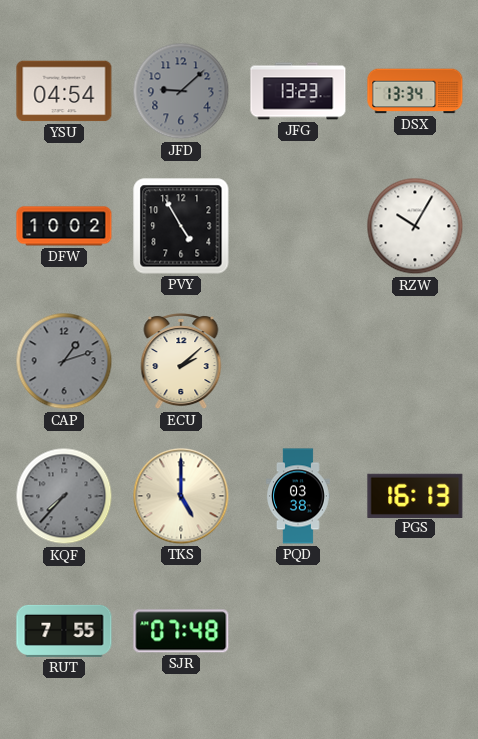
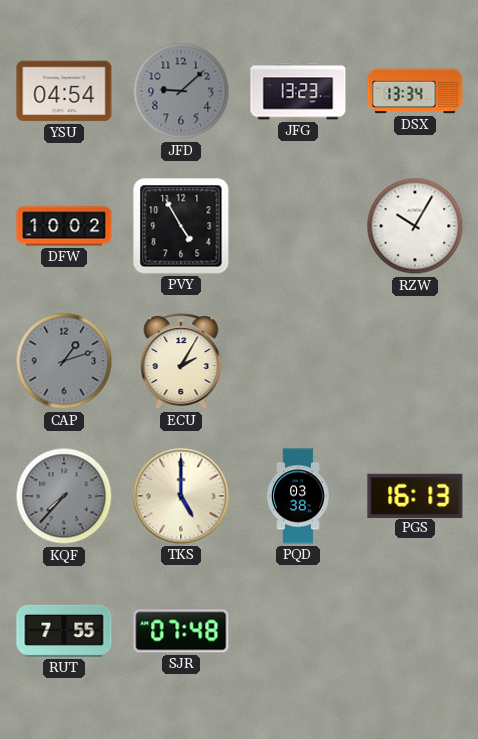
ECU: 2:08 -> 2:05 (181, 362)
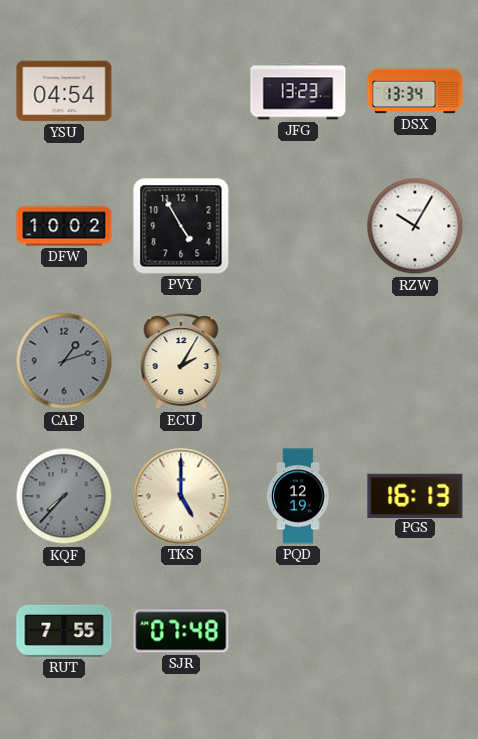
JFD: 9:08 -> none (181, 91)
PQD: 03:38 -> 12:19 (299, 496)
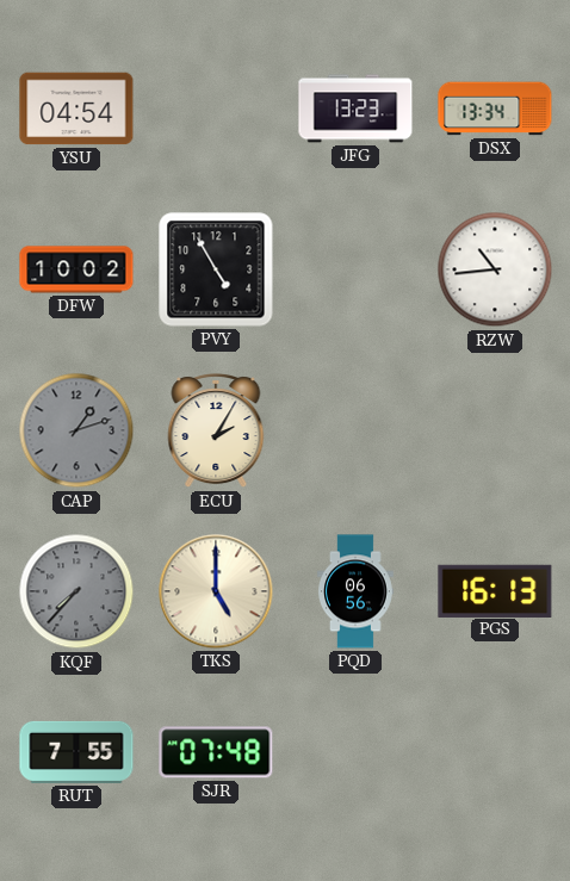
RZW: 10:05 -> 10:44 (495, 269)
PQD: 12:19 -> 06:56 (357, 591)
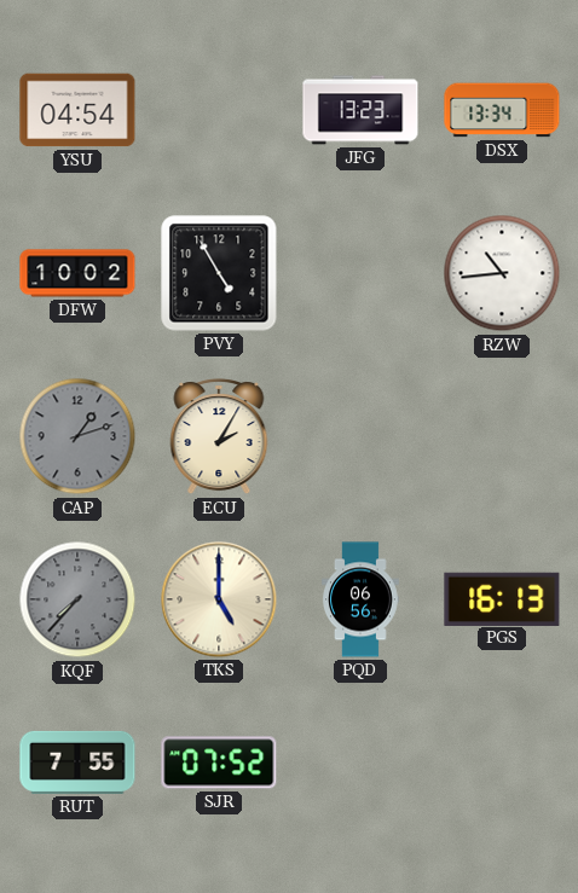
SJR: 07:48 -> 07:52 (219, 762)
